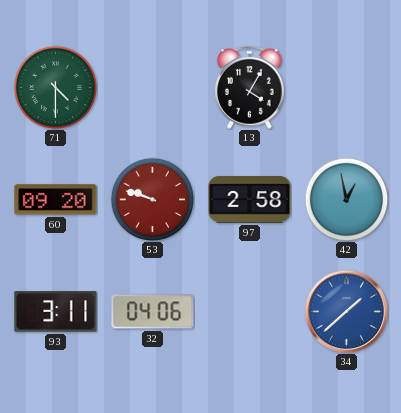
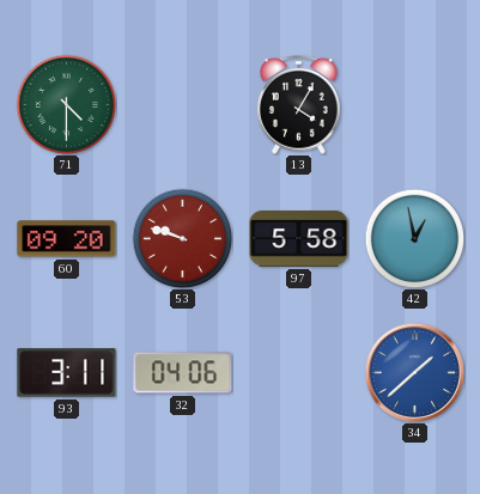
97: 2:58 -> 5:58 (299, 239)
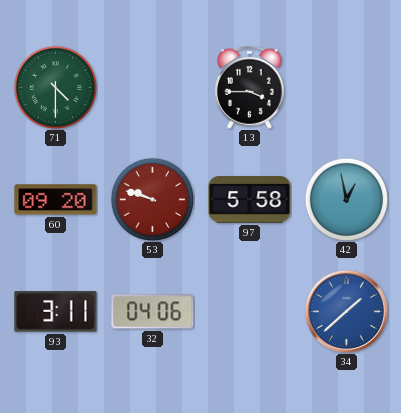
13: 4:05 -> 3:45 (250, 88)
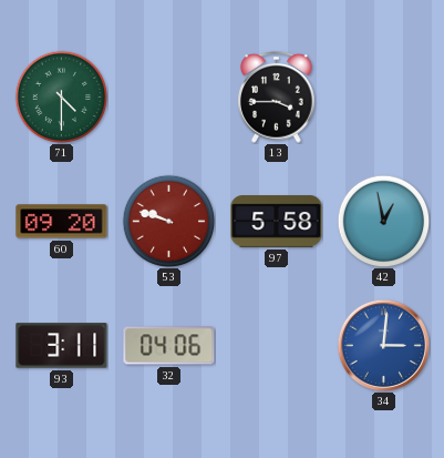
34: 1:38 -> 3:01 (383, 345)
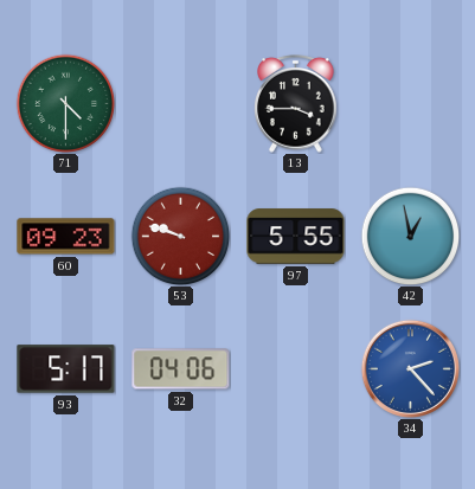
60: 09:20 -> 09:23 (66, 237)
97: 5:58 -> 5:55 (296, 237)
93: 3:11 -> 5:17 (66, 369)
34: 3:01 -> 2:23 (410, 368)
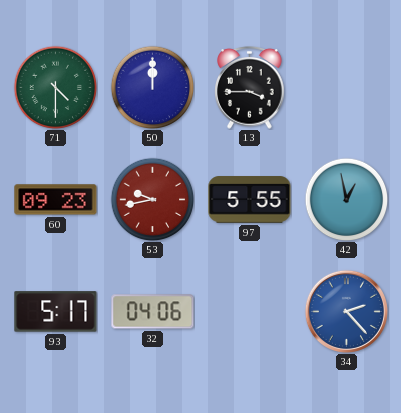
50: none -> 12:00 (152, 87)
53: 9:48 -> 9:43 (152, 199)
